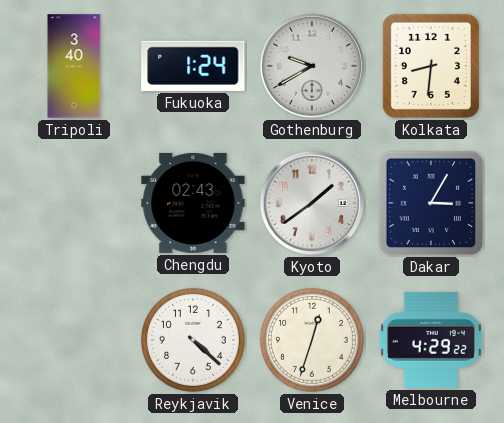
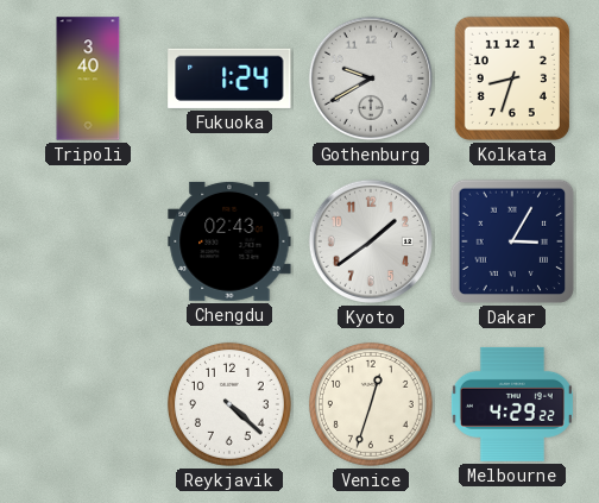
Kolkata: 8:31 -> 8:33 (512, 78)
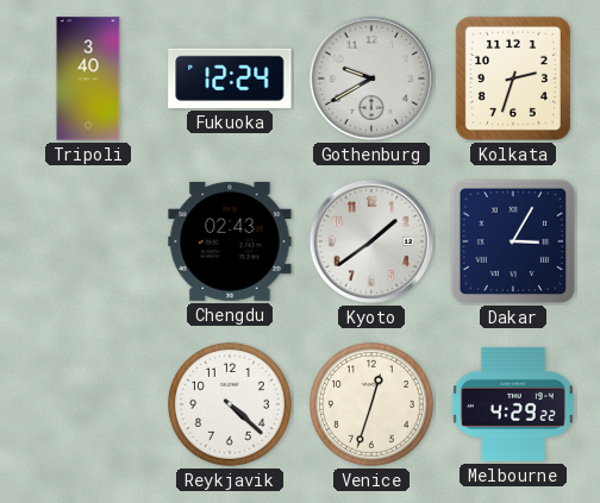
Fukuoka: 1:24 -> 12:24 (230, 78)
Kolkata: 8:33 -> 2:33 (513, 78)
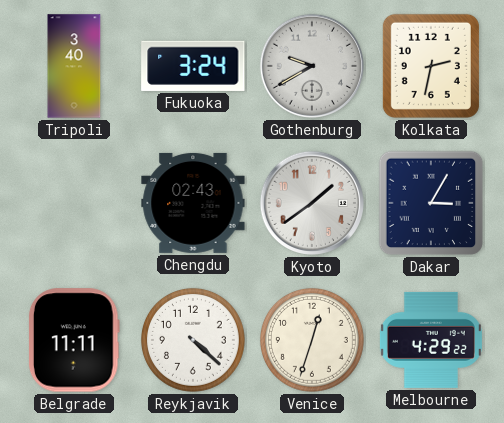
Fukuoka: 12:24 -> 3:24 (193, 66)
Kolkata: 2:33 -> 2:32 (431, 66)
Belgrade: none -> 11:11 (74, 340)
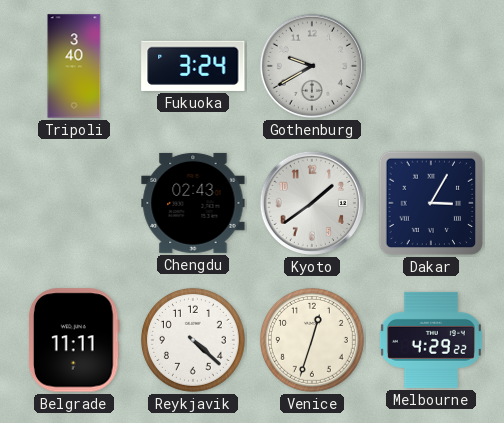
Kolkata: 2:32 -> none (431, 66)
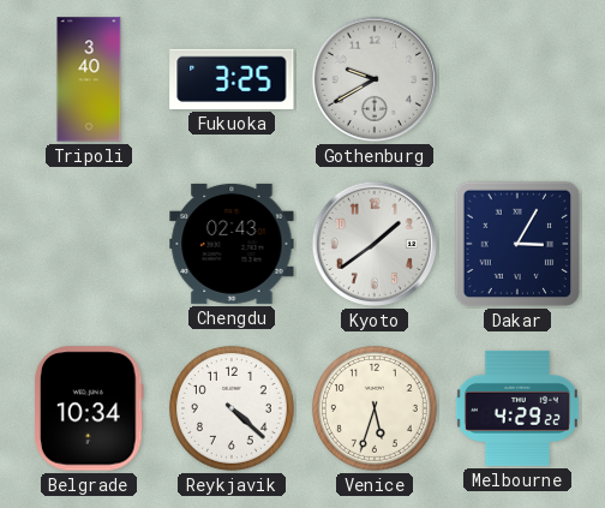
Fukuoka: 3:24 -> 3:25 (232, 79)
Belgrade: 11:11 -> 10:34 (89, 408)
Venice: 12:33 -> 5:33 (375, 408)
